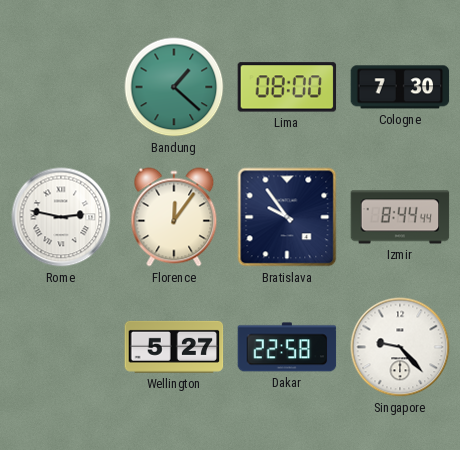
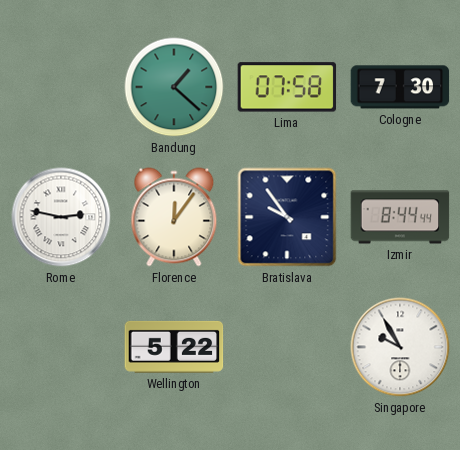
Lima: 08:00 -> 07:58 (287, 87)
Wellington: 5:27 -> 5:22 (174, 347)
Dakar: 22:58 -> none (287, 347)
Singapore: 9:23 -> 9:55 (400, 347)
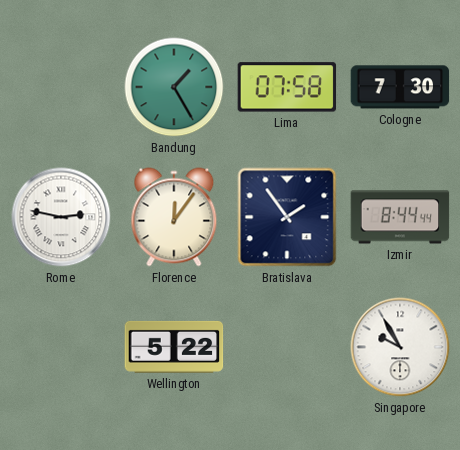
Bandung: 1:22 -> 1:25 (174, 87)
Bratislava: 9:54 -> 1:54 (287, 217)
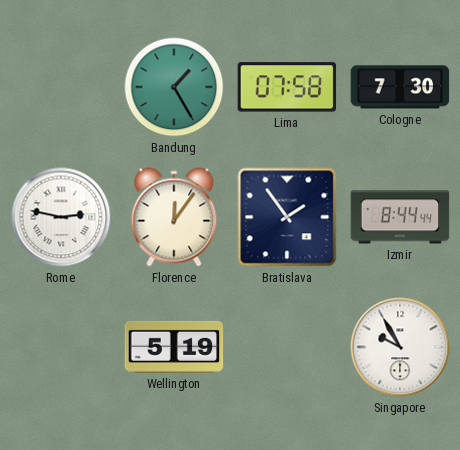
Wellington: 5:22 -> 5:19 (174, 347)
